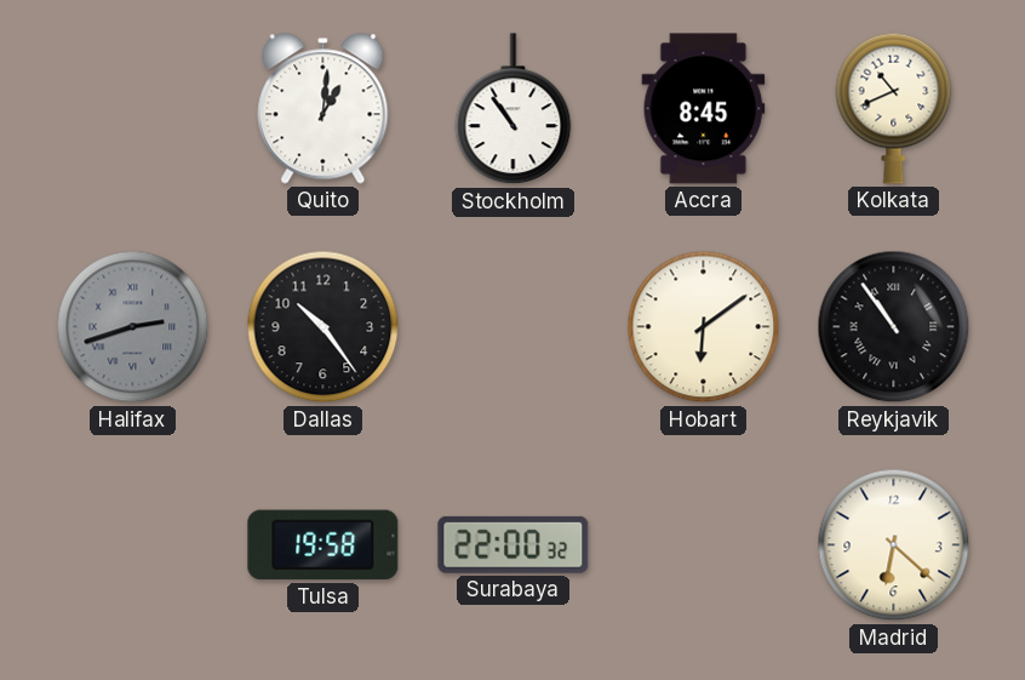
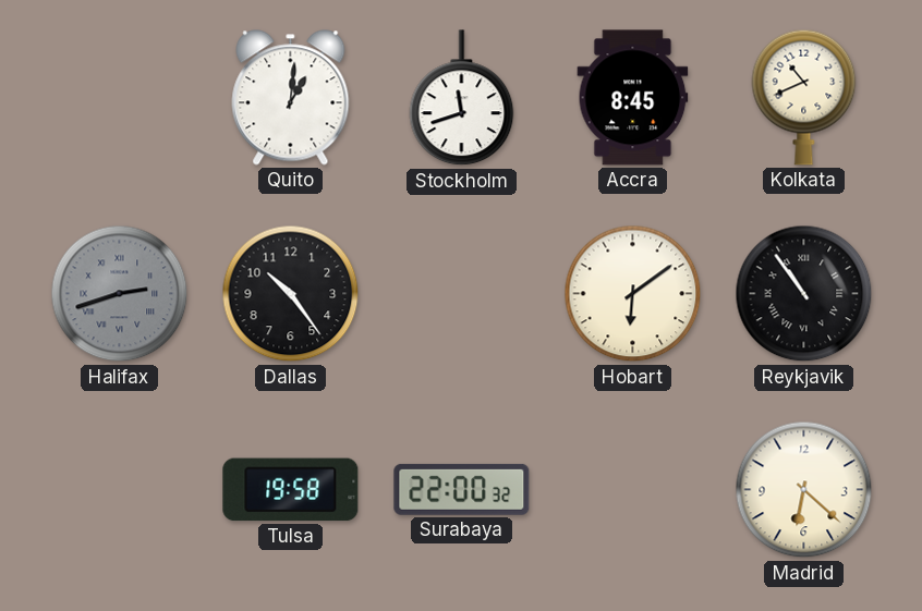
Stockholm: 10:54 -> 11:42 (462, 98)
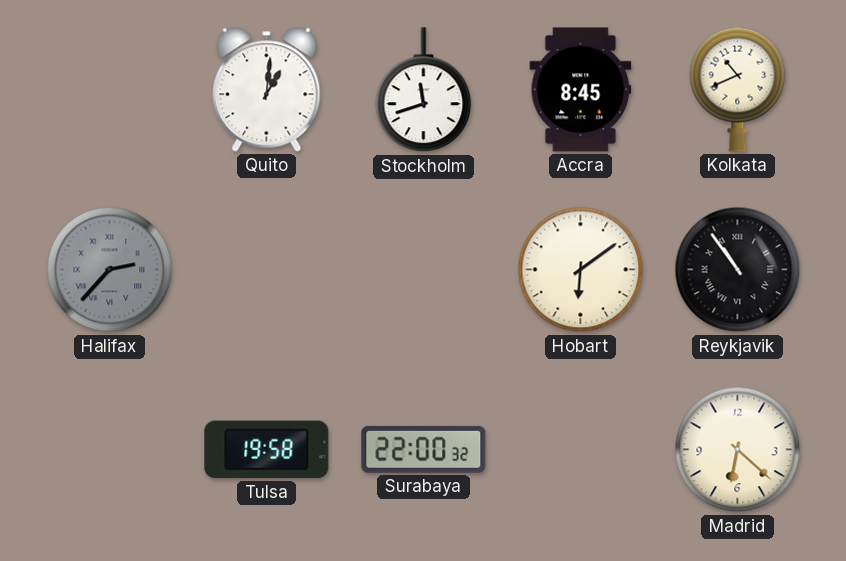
Halifax: 2:42 -> 2:37 (110, 270)
Dallas: 10:24 -> none (291, 294)
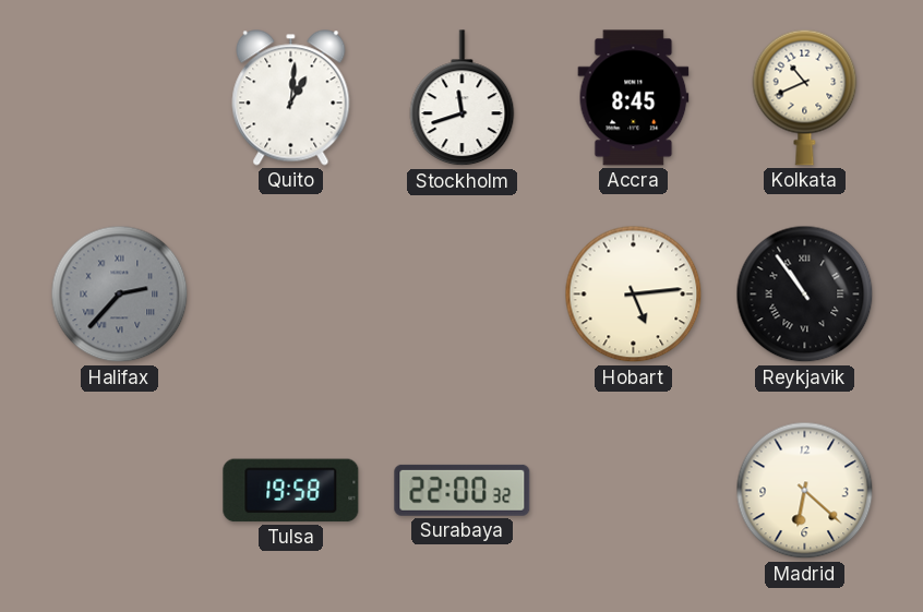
Hobart: 6:09 -> 5:14 (634, 295)
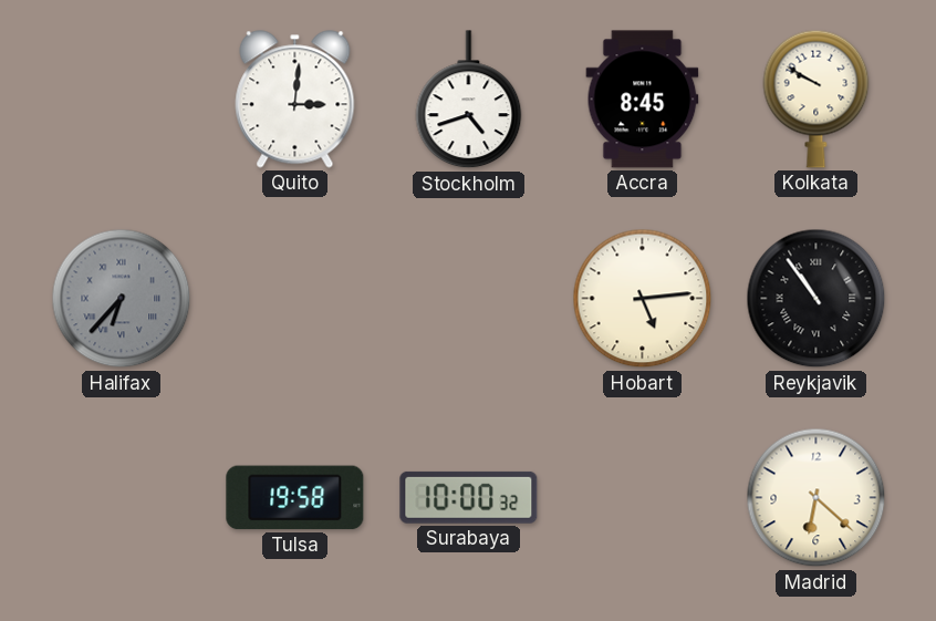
Quito: 1:01 -> 3:01 (295, 100)
Stockholm: 11:42 -> 4:42 (469, 100)
Kolkata: 10:41 -> 9:50 (817, 99)
Halifax: 2:37 -> 6:37 (122, 299)
Surabaya: 22:00 -> 10:00 (469, 497)
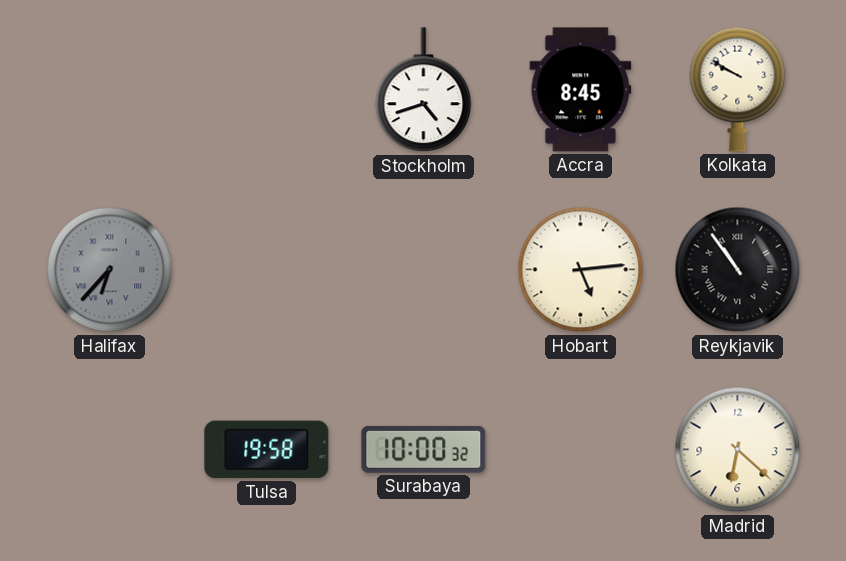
Quito: 3:01 -> none (295, 100)
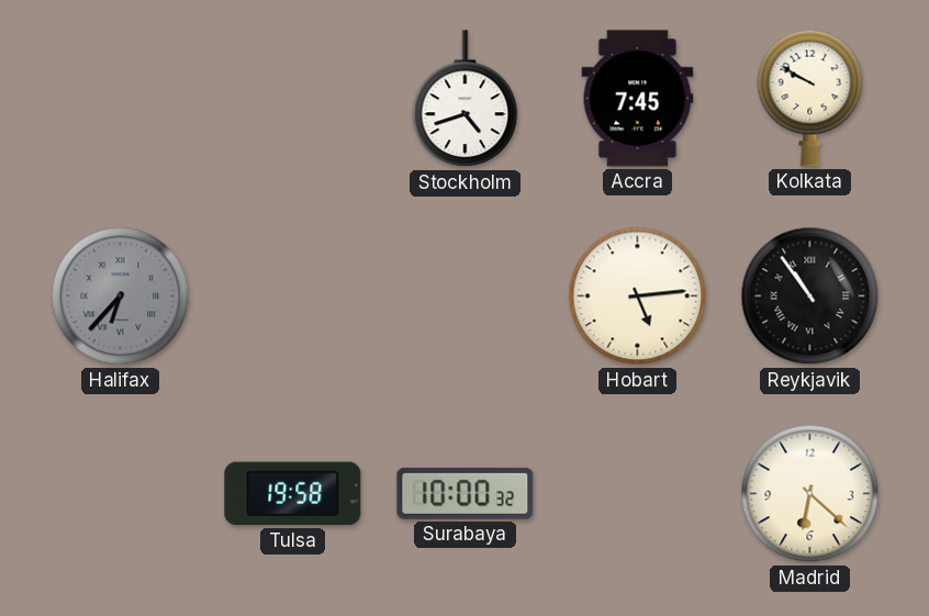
Accra: 8:45 -> 7:45 (638, 99)
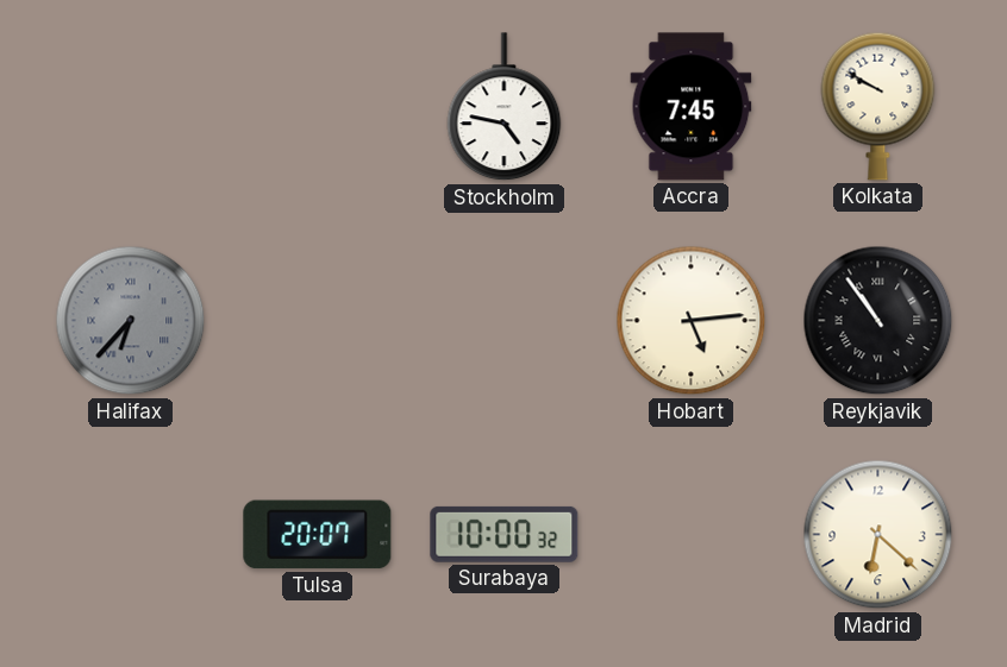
Stockholm: 4:42 -> 4:47 (505, 107)
Tulsa: 19:58 -> 20:07 (318, 535)
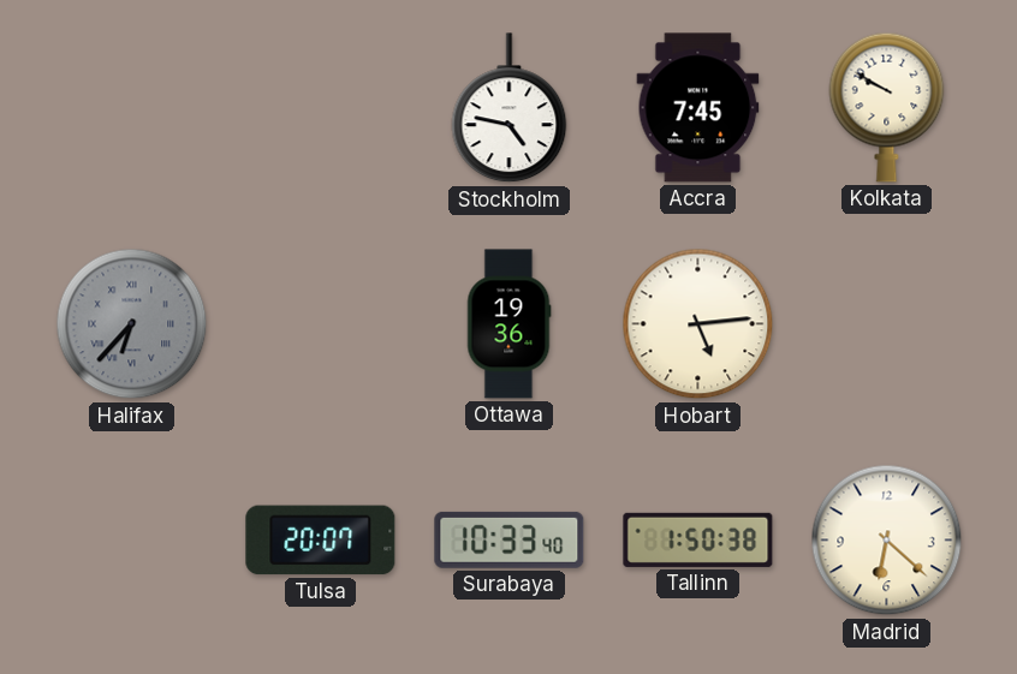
Ottawa: none -> 19:36 (508, 324)
Reykjavik: 10:54 -> none (878, 321)
Surabaya: 10:00 -> 10:33 (510, 539)
Tallinn: none -> 1:50 (698, 539)
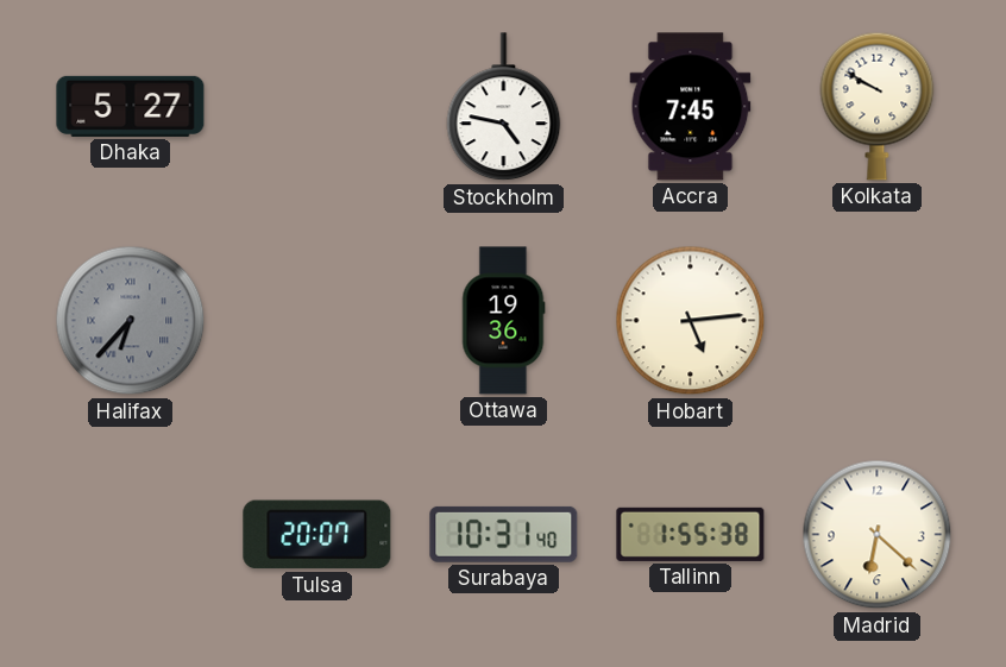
Dhaka: none -> 5:27 (131, 106)
Surabaya: 10:33 -> 10:31 (504, 534)
Tallinn: 1:50 -> 1:55 (691, 534)
